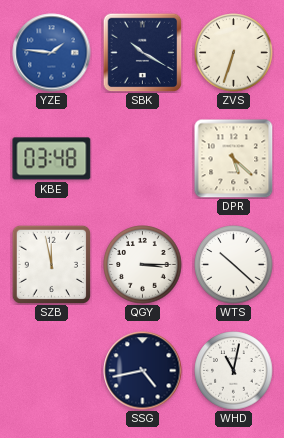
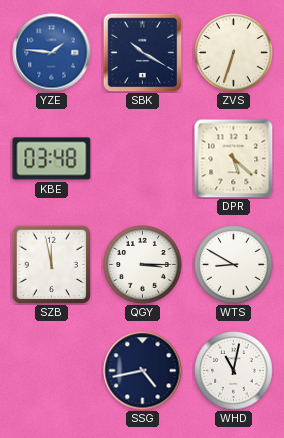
WTS: 10:22 -> 8:50 (234, 265)
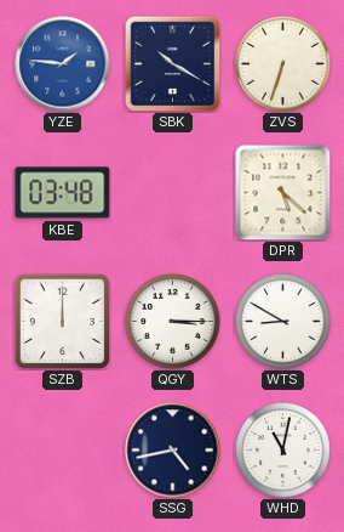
SZB: 11:58 -> 12:00 (62, 321)
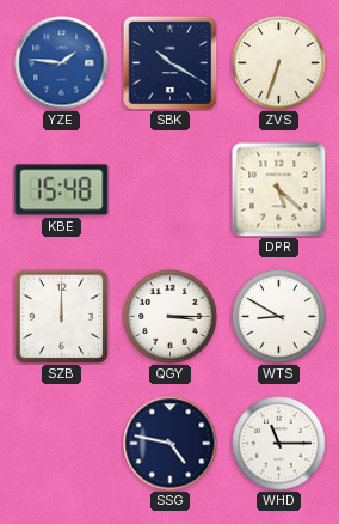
KBE: 03:48 -> 15:48 (62, 190)
SSG: 4:43 -> 4:47 (171, 444)
WHD: 11:02 -> 11:15 (279, 444)
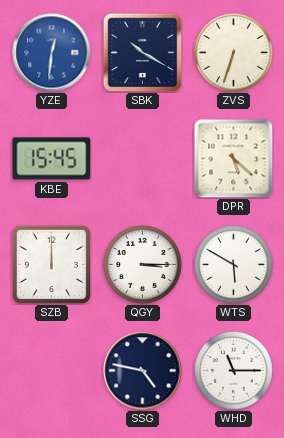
YZE: 1:46 -> 12:31 (52, 53)
KBE: 15:48 -> 15:45 (52, 159)
WTS: 8:50 -> 5:50 (234, 265)
